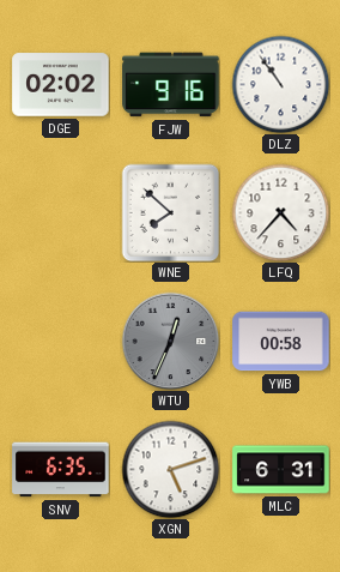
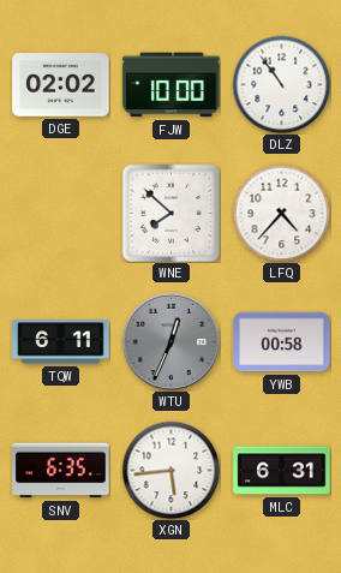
FJW: 9:16 -> 10:00 (172, 85)
TQW: none -> 6:11 (61, 342)
XGN: 5:12 -> 5:44 (170, 470)
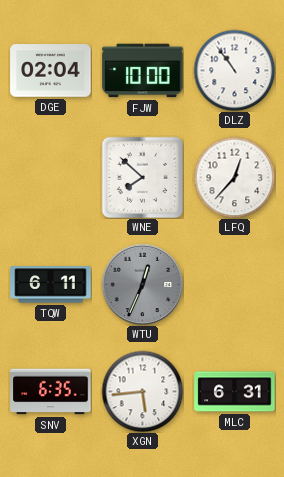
DGE: 02:02 -> 02:04 (51, 71)
LFQ: 4:37 -> 12:37 (234, 177)
YWB: 00:58 -> none (282, 342)
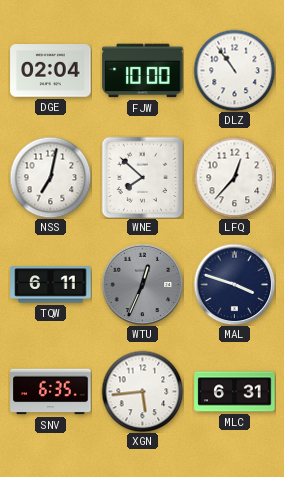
NSS: none -> 7:02 (50, 177)
MAL: none -> 3:48 (234, 284)
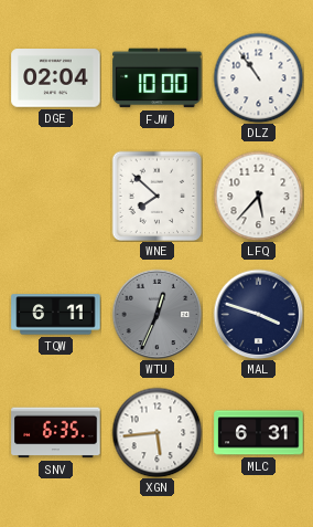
NSS: 7:02 -> none (50, 177)
LFQ: 12:37 -> 5:37 (258, 196)
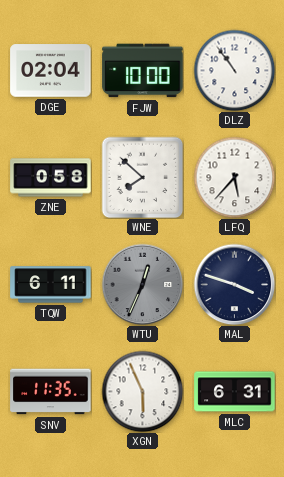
ZNE: none -> 0:58 (51, 178)
SNV: 6:35 -> 11:35 (51, 392)
XGN: 5:44 -> 5:56 (142, 391)
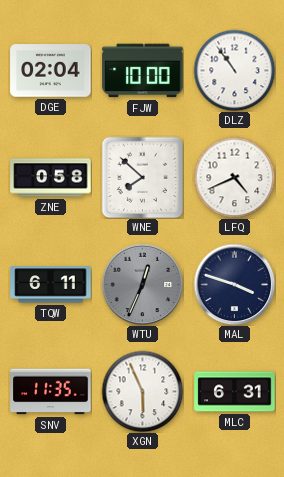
LFQ: 5:37 -> 4:41 (234, 177)
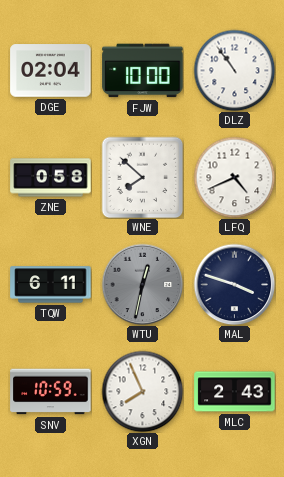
WTU: 12:34 -> 12:32 (142, 284)
SNV: 11:35 -> 10:59 (51, 392)
XGN: 5:56 -> 7:56 (142, 391)
MLC: 6:31 -> 2:43 (235, 392)
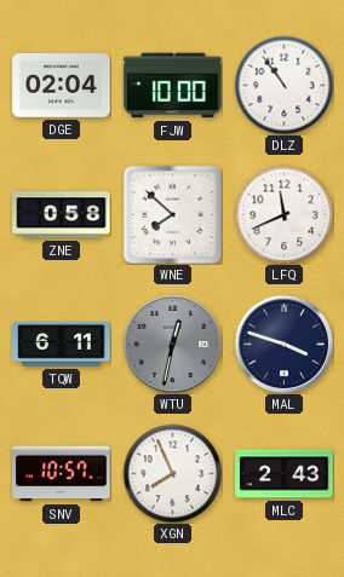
LFQ: 4:41 -> 11:41 (283, 214)
SNV: 10:59 -> 10:57 (62, 474)
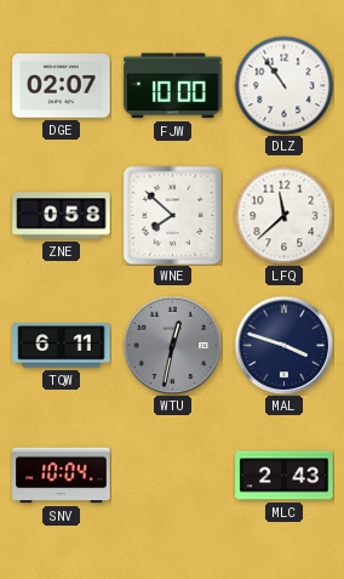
DGE: 02:04 -> 02:07 (62, 86)
LFQ: 11:41 -> 11:38 (283, 215)
SNV: 10:57 -> 10:04 (62, 476)
XGN: 7:56 -> none (172, 473)
